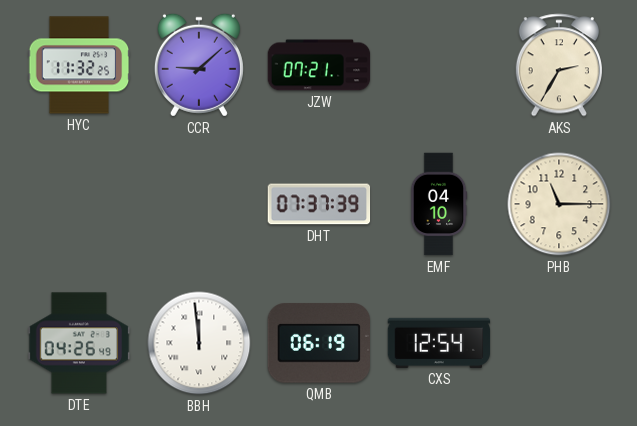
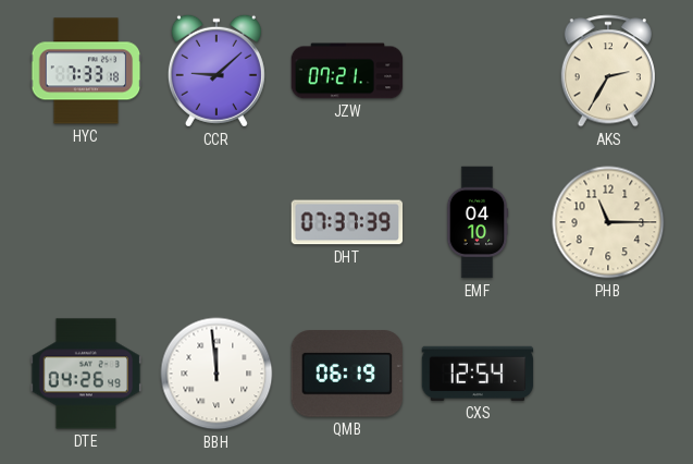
HYC: 11:32 -> 7:33 (86, 71)
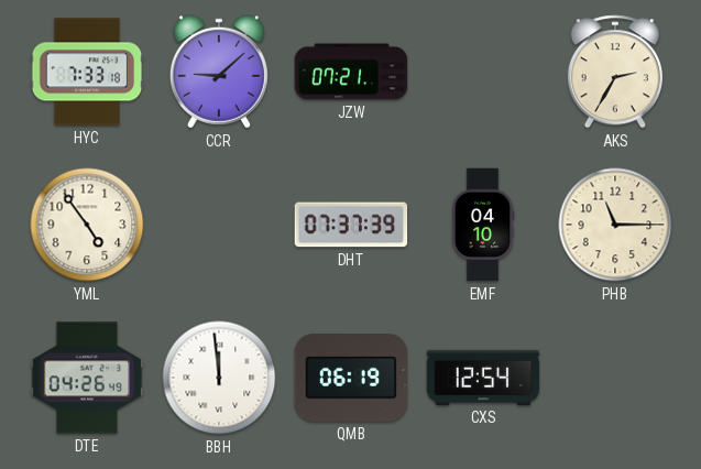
YML: none -> 4:54 (87, 225)
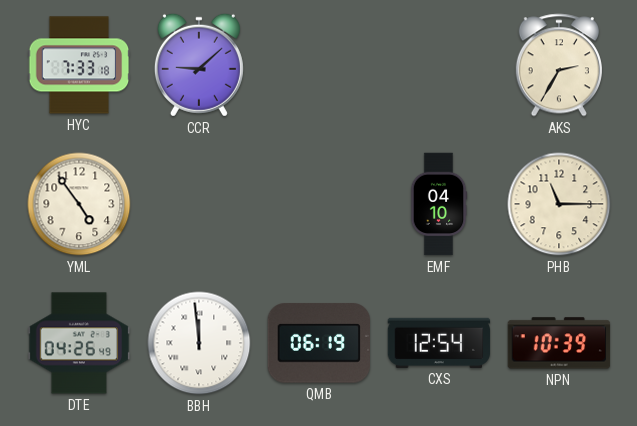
JZW: 07:21 -> none (351, 72)
DHT: 07:37 -> none (351, 225)
NPN: none -> 10:39 (559, 343)
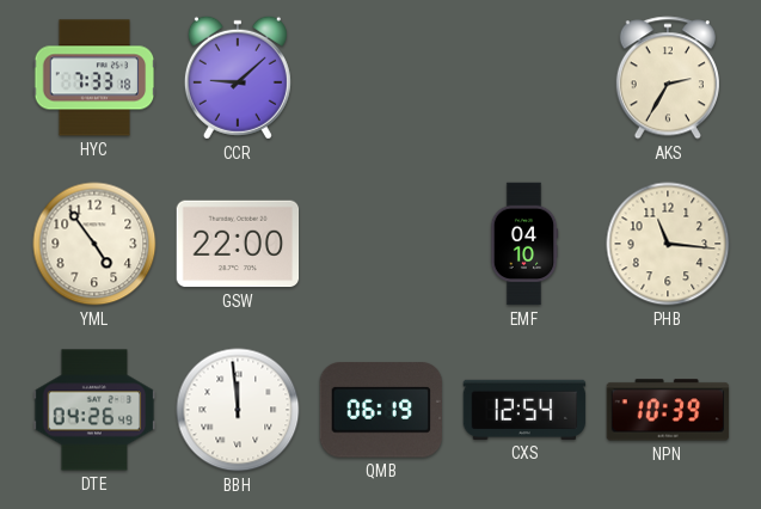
GSW: none -> 22:00 (238, 244)
PHB: 11:15 -> 11:16 (668, 244)
